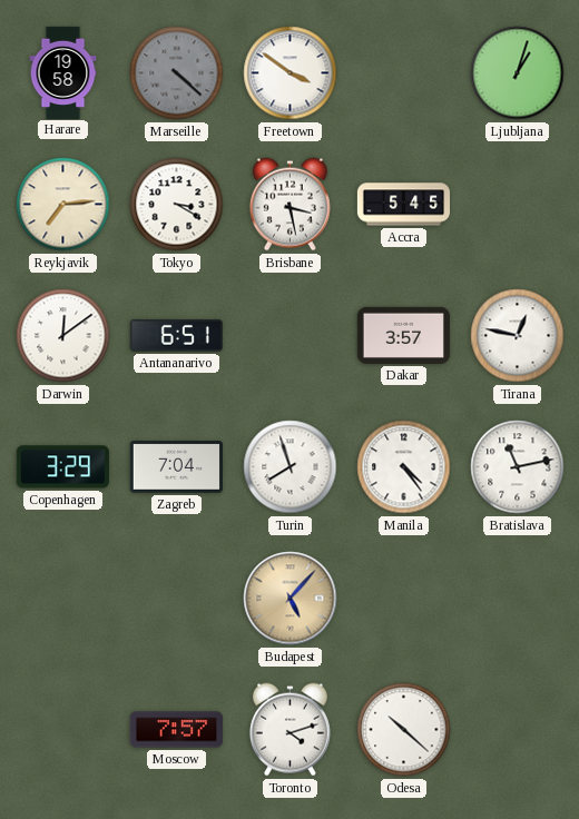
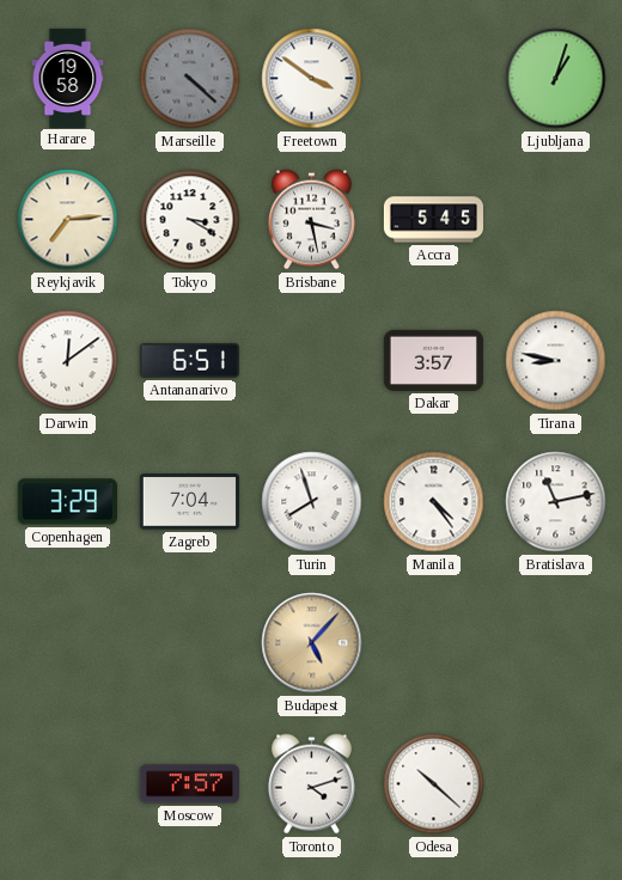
Tirana: 12:47 -> 8:47 (556, 361)
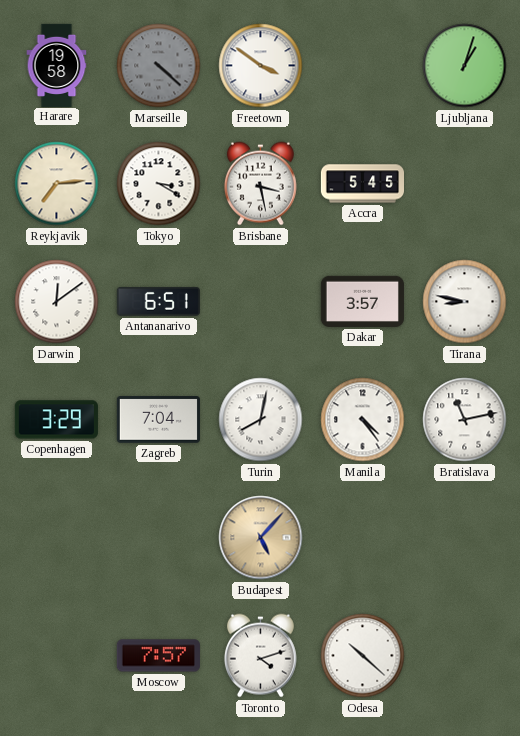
Turin: 7:57 -> 8:02 (261, 420)
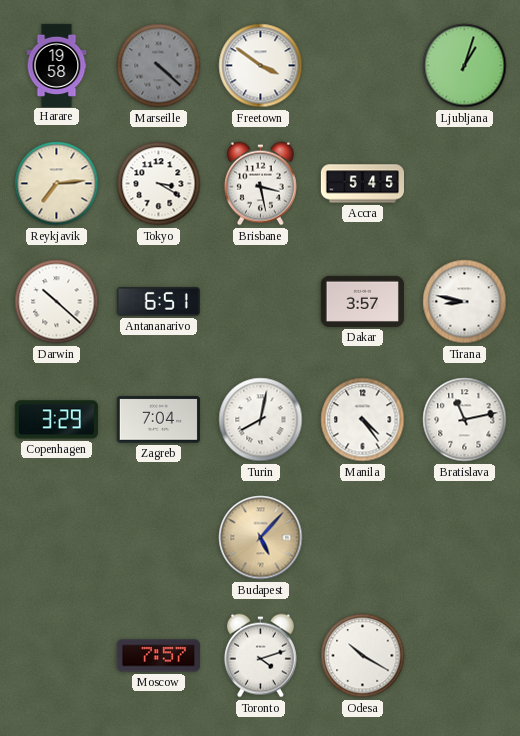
Darwin: 12:09 -> 10:22 (57, 302)
Odesa: 10:22 -> 10:20 (363, 656)
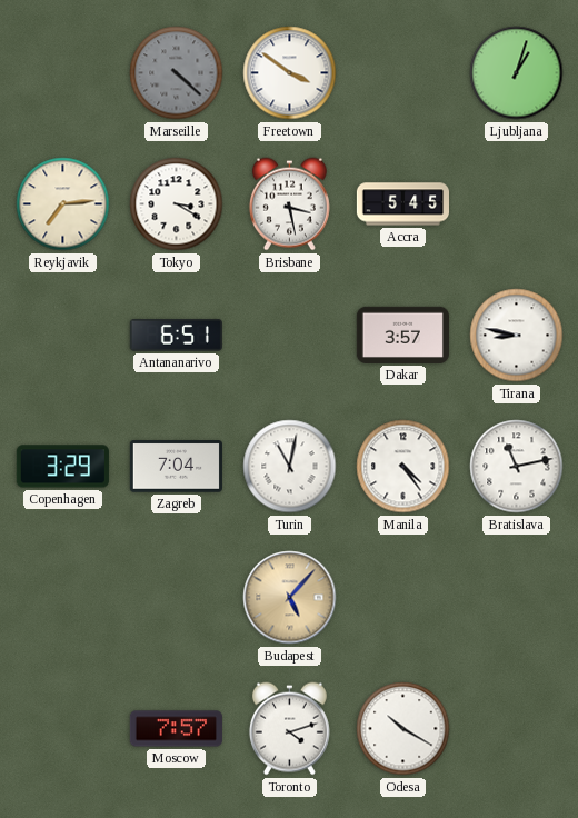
Harare: 19:58 -> none (57, 65)
Darwin: 10:22 -> none (57, 302)
Turin: 8:02 -> 11:02 (290, 467)
